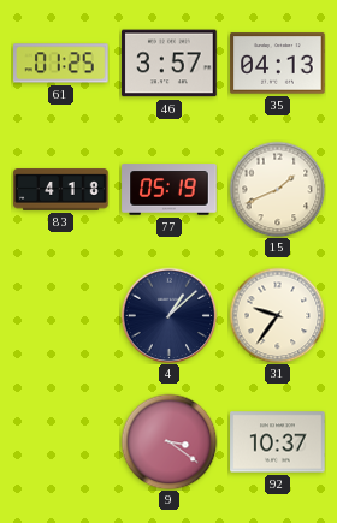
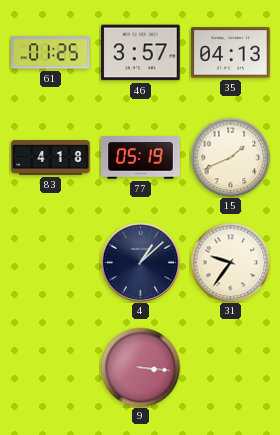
9: 3:21 -> 3:16 (140, 367)
92: 10:37 -> none (278, 442)
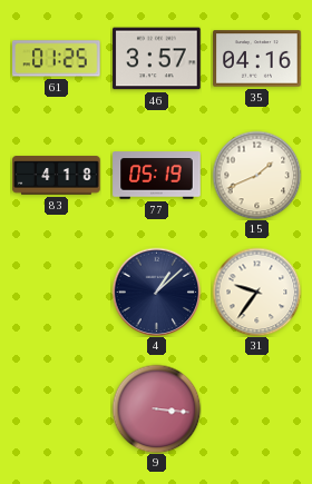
35: 04:13 -> 04:16 (257, 59)
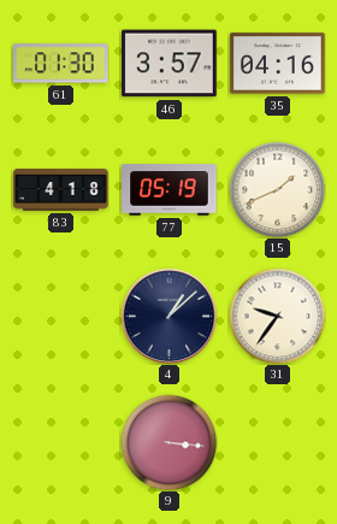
61: 01:25 -> 01:30 (61, 64)
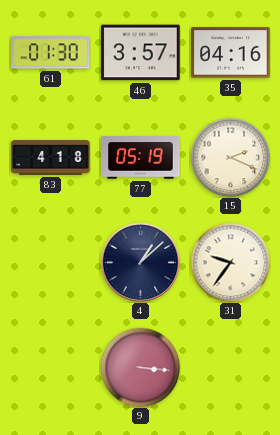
15: 1:41 -> 2:19 (230, 157)
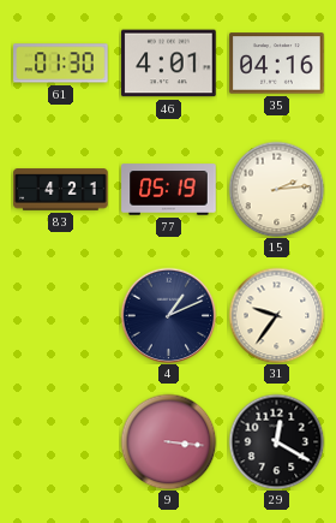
46: 3:57 -> 4:01 (169, 64)
83: 4:18 -> 4:21 (61, 190)
15: 2:19 -> 2:14 (276, 189)
4: 1:08 -> 1:11 (168, 315)
29: none -> 12:20 (276, 441)
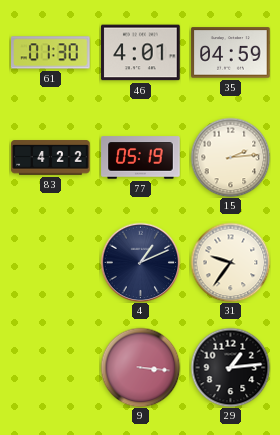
35: 04:16 -> 04:59 (231, 53)
83: 4:21 -> 4:22 (51, 158)
29: 12:20 -> 1:14 (230, 367)
